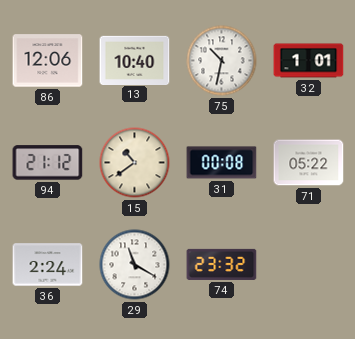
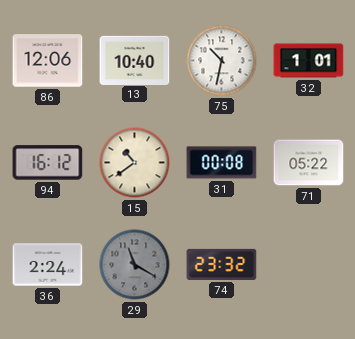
94: 21:12 -> 16:12 (48, 163)
29 dial: white -> grey (135, 265)
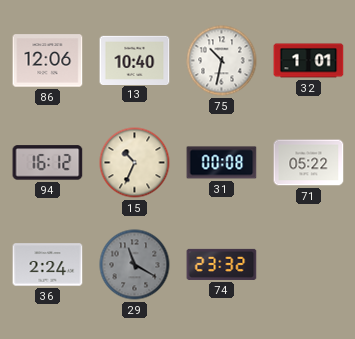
15: 10:39 -> 10:34 (135, 163)
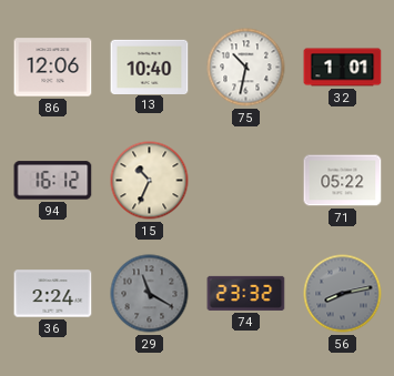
31: 00:08 -> none (222, 163)
56: none -> 8:13 (343, 294)
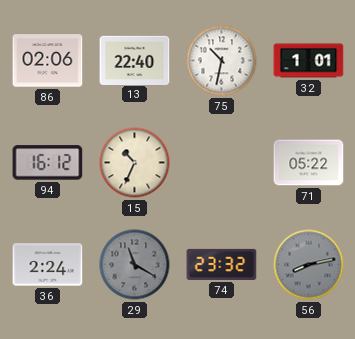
86: 12:06 -> 02:06 (48, 61)
13: 10:40 -> 22:40 (135, 60)
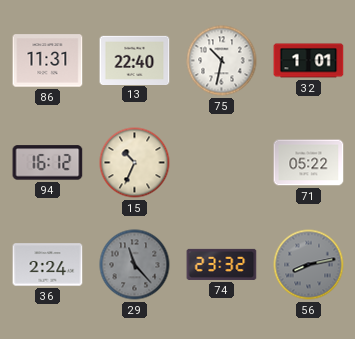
86: 02:06 -> 11:31 (48, 61)
29: 11:20 -> 11:23 (135, 265)
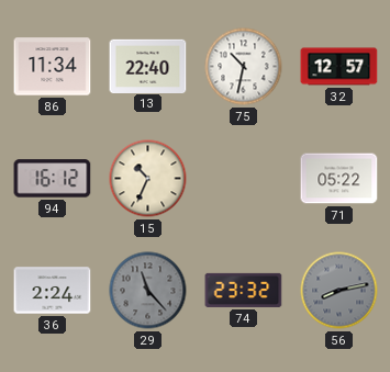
86: 11:31 -> 11:34 (53, 67)
32: 1:01 -> 12:57 (339, 67)
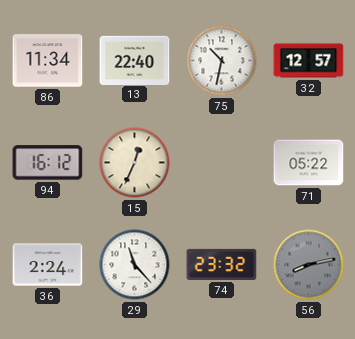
15: 10:34 -> 12:34 (135, 163)
29 dial: grey -> white (135, 265)
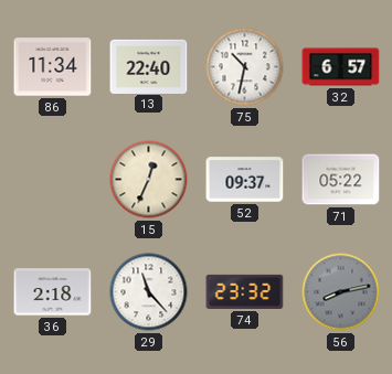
32: 12:57 -> 6:57 (341, 67)
94: 16:12 -> none (48, 163)
52: none -> 09:37 (245, 180)
36: 2:24 -> 2:18 (53, 292)
